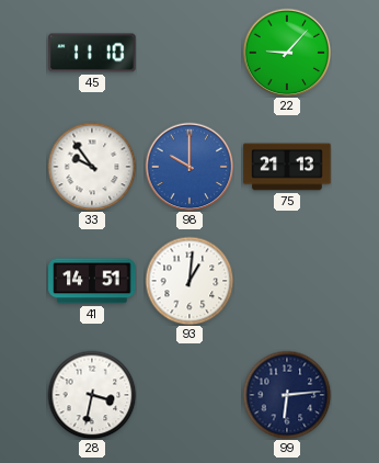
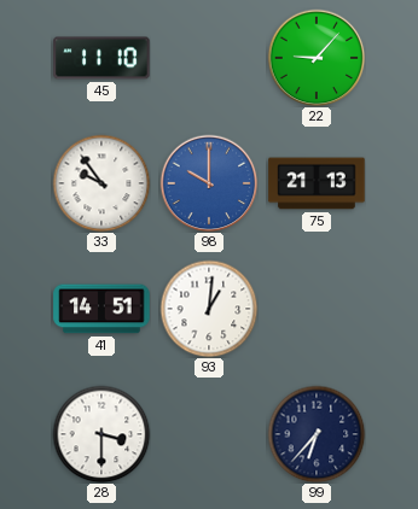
28: 3:32 -> 3:30 (101, 434)
99: 6:14 -> 6:37 (317, 434)
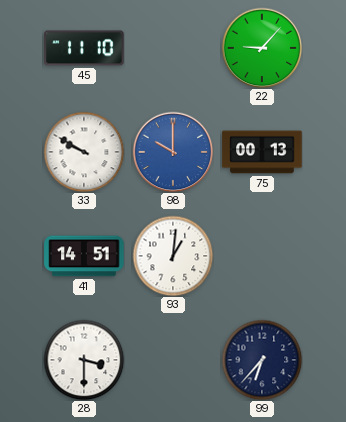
33: 9:54 -> 9:50 (84, 152)
75: 21:13 -> 00:13 (262, 152)
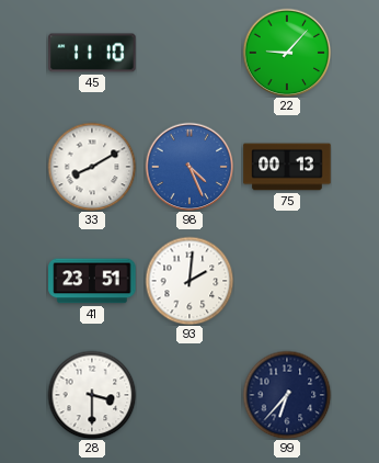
33: 9:50 -> 8:10 (92, 167)
98: 10:00 -> 4:26 (190, 167)
41: 14:51 -> 23:51 (92, 281)
93: 1:01 -> 2:01 (190, 281)
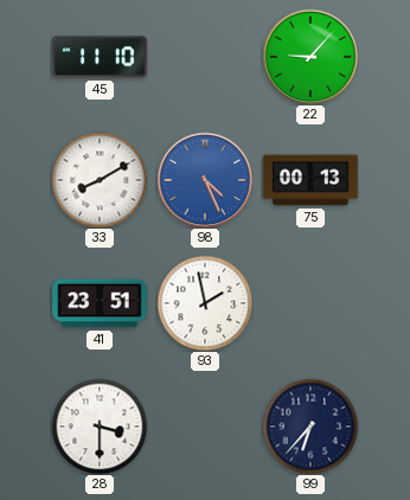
93: 2:01 -> 1:58 (205, 303)
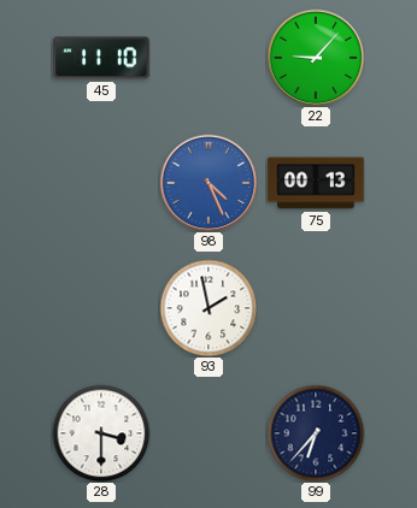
33: 8:10 -> none (100, 180)
41: 23:51 -> none (100, 303)
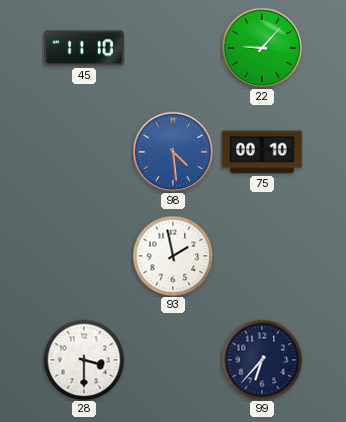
98: 4:26 -> 4:29 (173, 152)
75: 00:13 -> 00:10 (262, 152)
